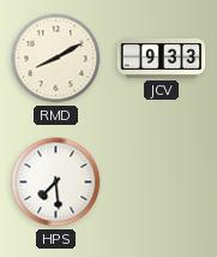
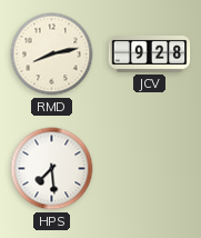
RMD: 8:10 -> 8:13 (52, 54)
JCV: 9:33 -> 9:28 (150, 53)
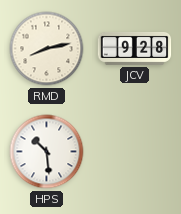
HPS: 7:29 -> 10:29 (47, 152)
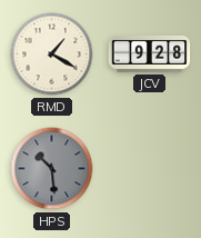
RMD: 8:13 -> 1:20 (52, 54)
HPS dial: white -> grey (52, 169)
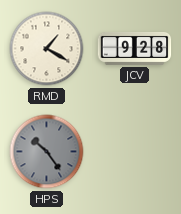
HPS: 10:29 -> 10:24 (47, 152)
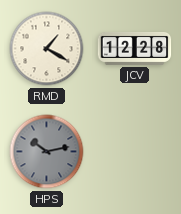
JCV: 9:28 -> 12:28 (135, 48)
HPS: 10:24 -> 10:13 (47, 152)
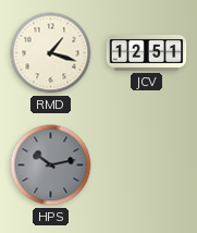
RMD: 1:20 -> 1:18 (51, 53)
JCV: 12:28 -> 12:51 (147, 52)
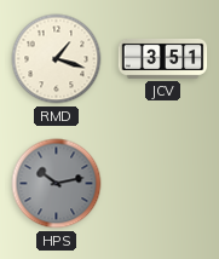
JCV: 12:51 -> 3:51 (163, 58)
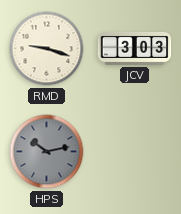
RMD: 1:18 -> 9:18 (47, 49)
JCV: 3:51 -> 3:03 (135, 48)
